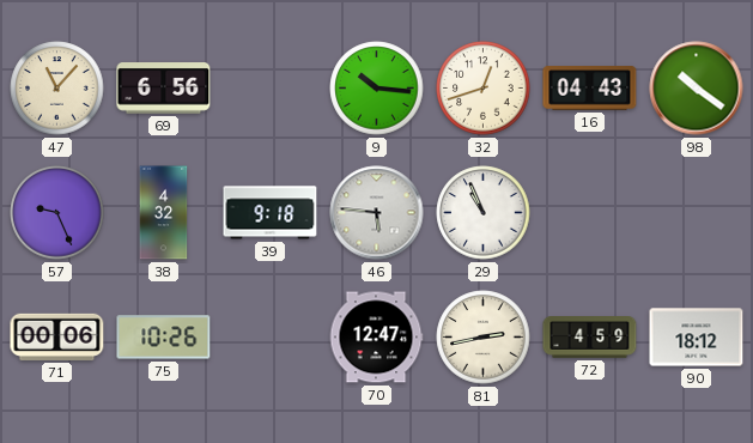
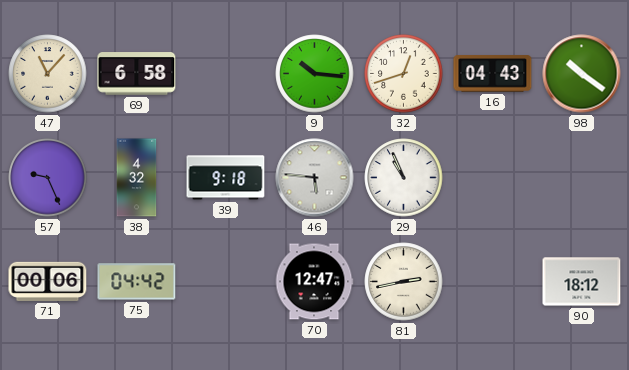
69: 6:56 -> 6:58 (137, 74)
75: 10:26 -> 04:42 (137, 282)
72: 4:59 -> none (590, 338)
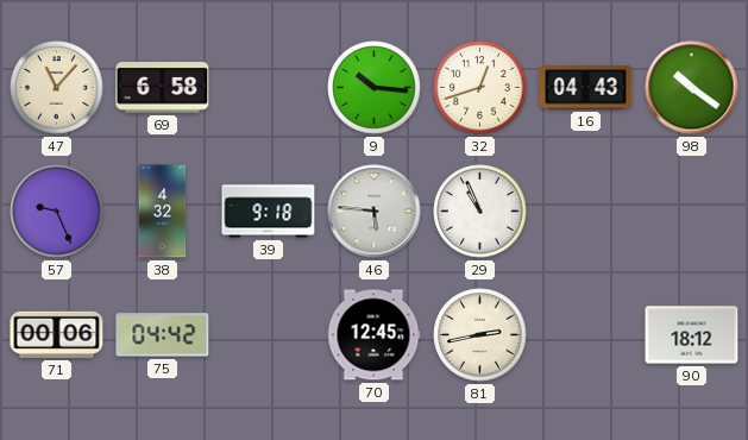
70: 12:47 -> 12:45 (373, 335)
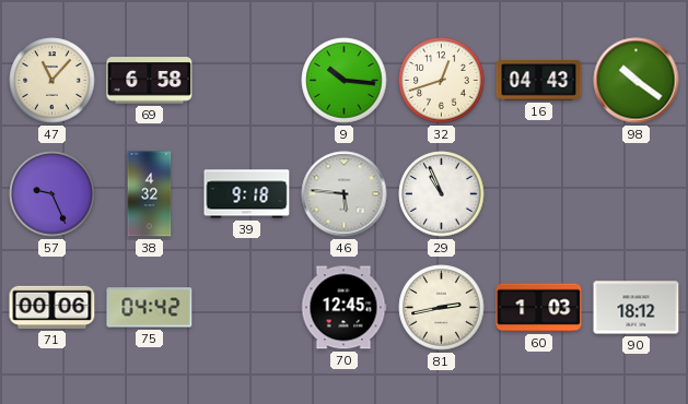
60: none -> 1:03 (539, 308)
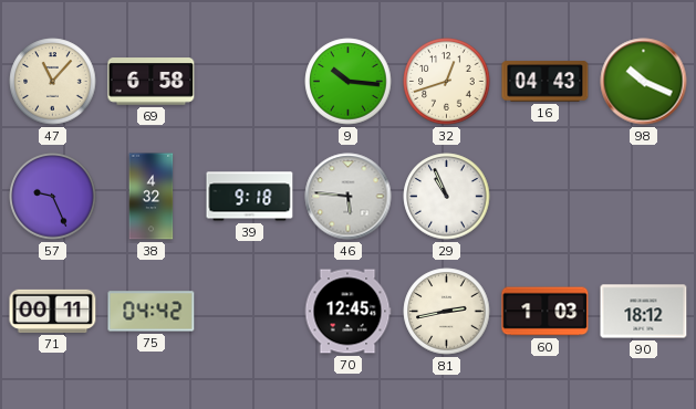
98: 10:21 -> 10:19 (644, 82)
71: 00:06 -> 00:11 (53, 311)
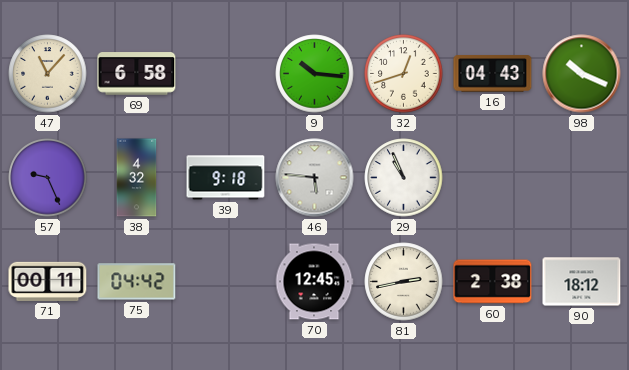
60: 1:03 -> 2:38 (493, 282)
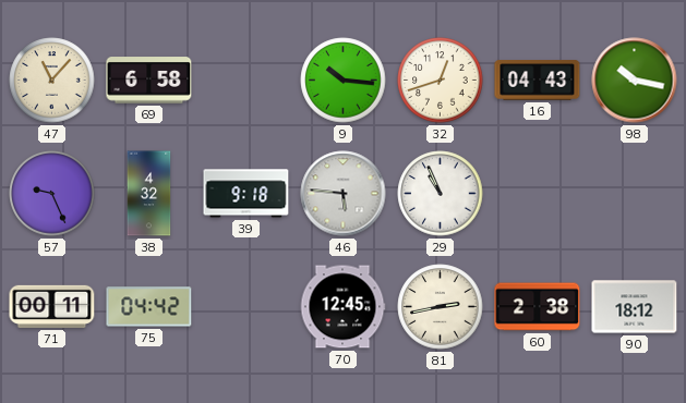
98: 10:19 -> 10:17 (635, 81)
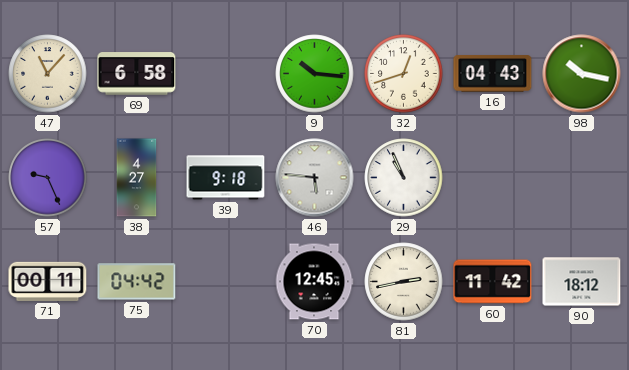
38: 4:32 -> 4:27 (137, 178)
60: 2:38 -> 11:42 (493, 282)
